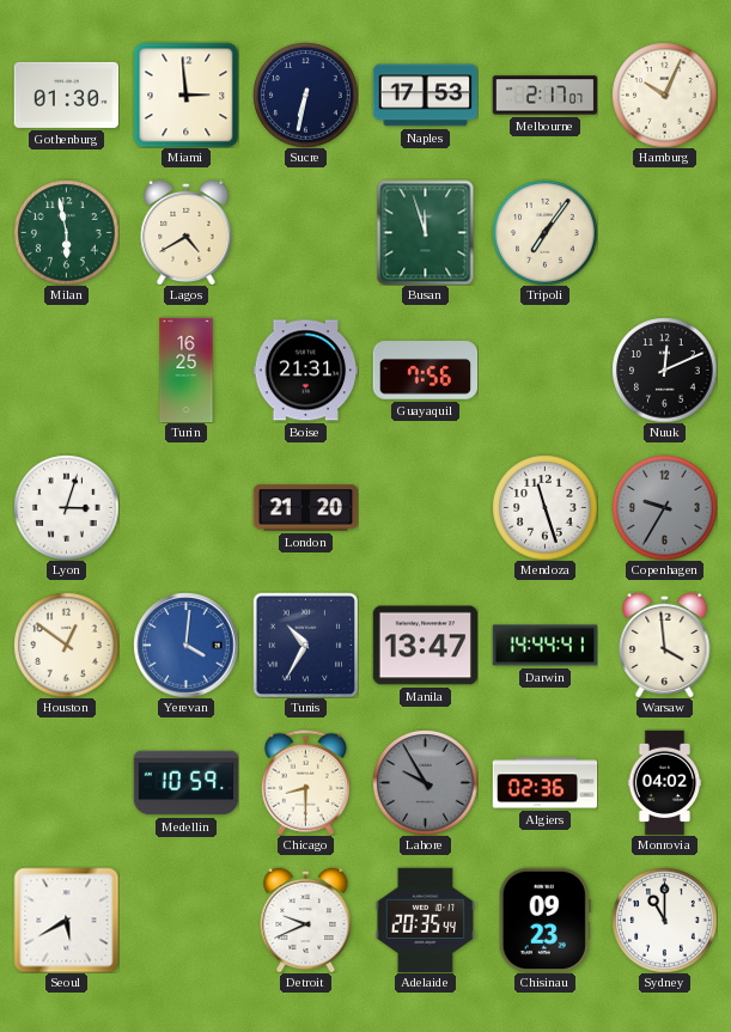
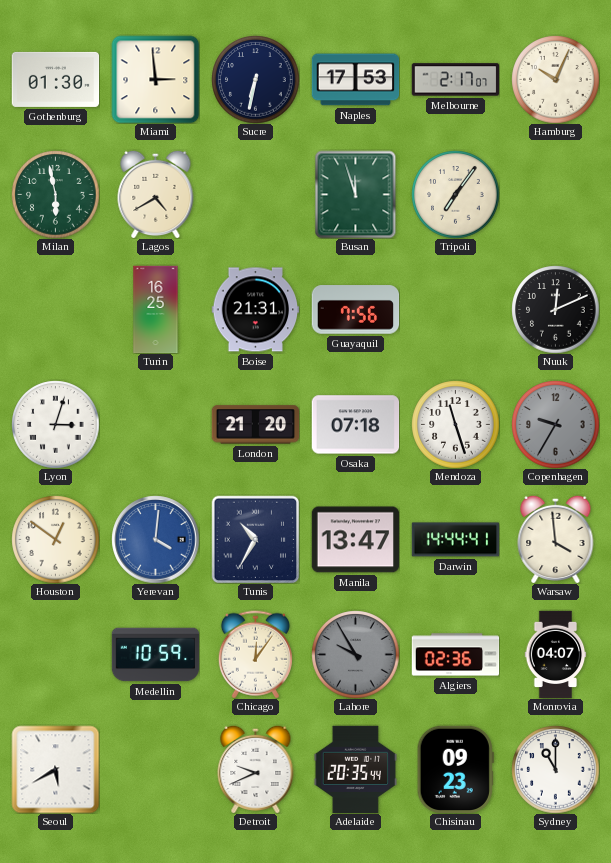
Osaka: none -> 07:18 (355, 425)
Chicago: 8:30 -> 12:06 (255, 654)
Monrovia: 04:02 -> 04:07 (556, 654)
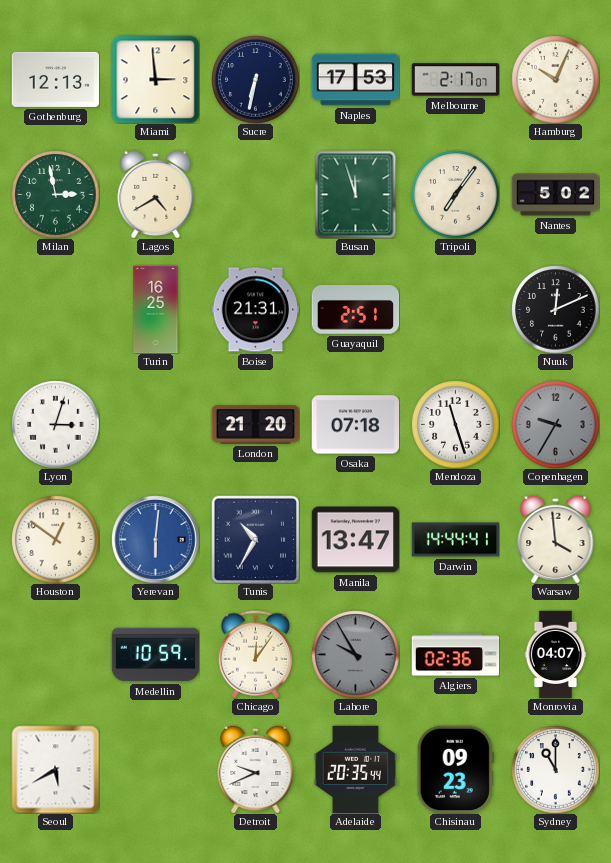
Gothenburg: 01:30 -> 12:13 (55, 79)
Milan: 5:58 -> 2:58 (55, 194)
Nantes: none -> 5:02 (555, 195)
Guayaquil: 7:56 -> 2:51 (355, 310)
Yerevan: 4:01 -> 6:01 (155, 539)
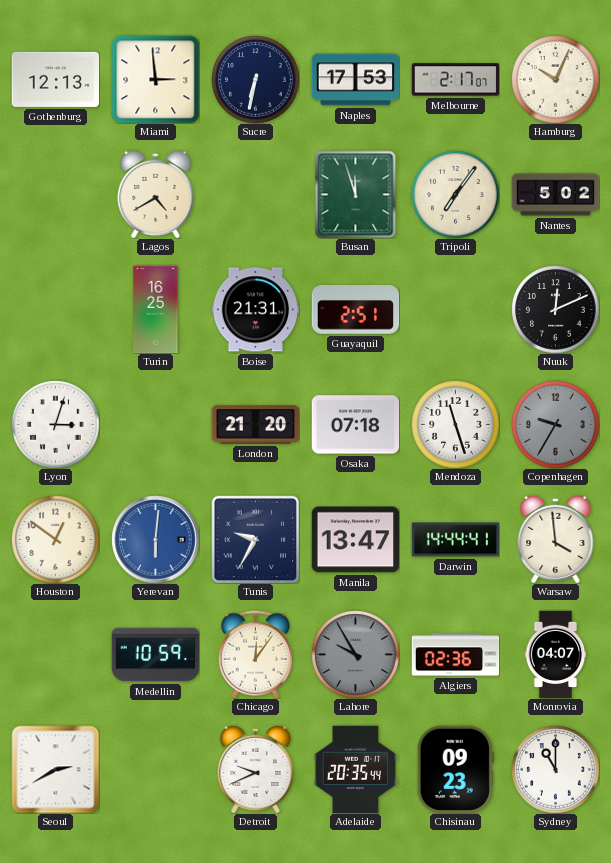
Milan: 2:58 -> none (55, 194)
Tunis: 10:35 -> 9:35 (255, 539)
Seoul: 5:40 -> 2:40 (55, 769)
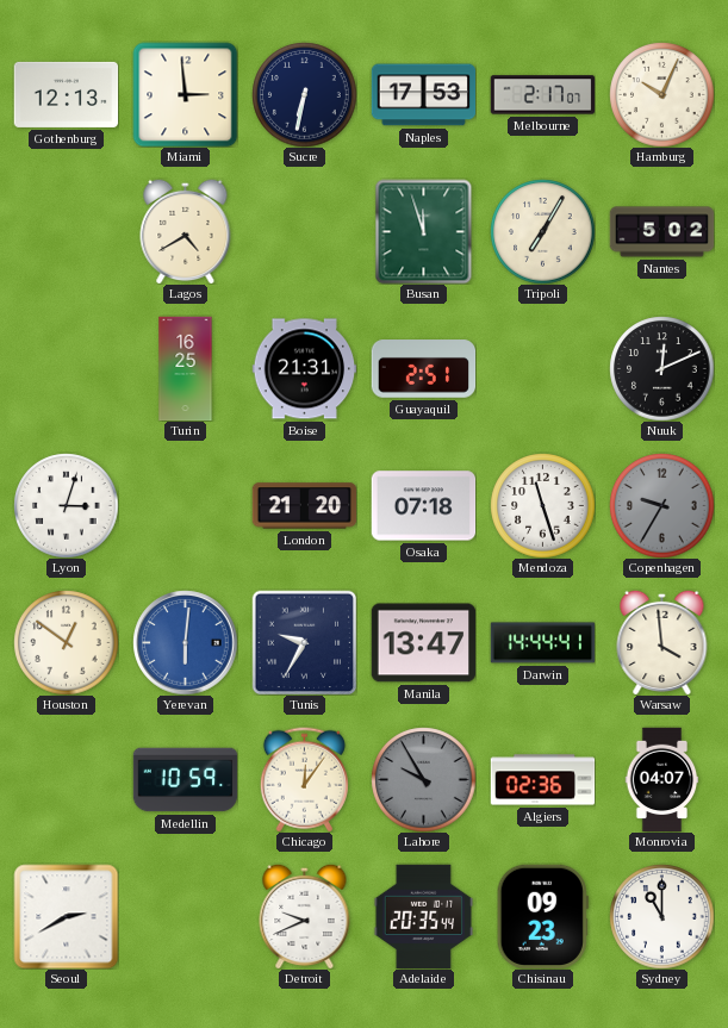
Tripoli: 7:06 -> 7:05 (542, 231)
